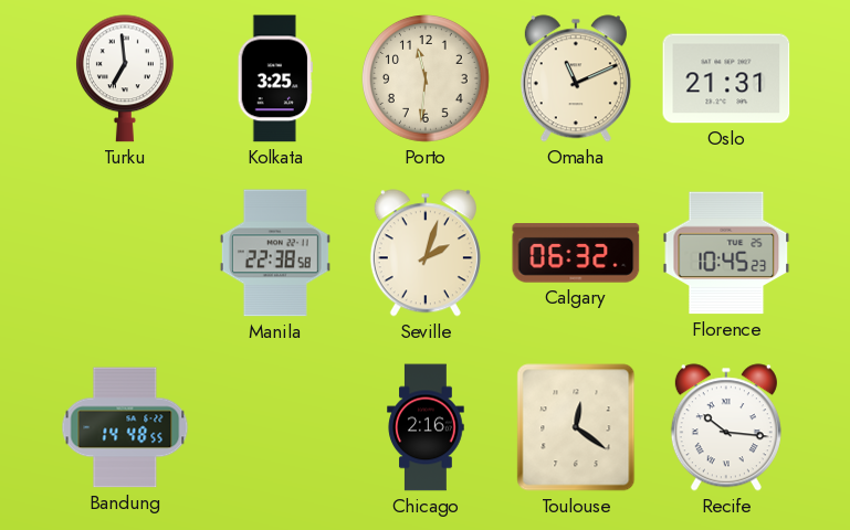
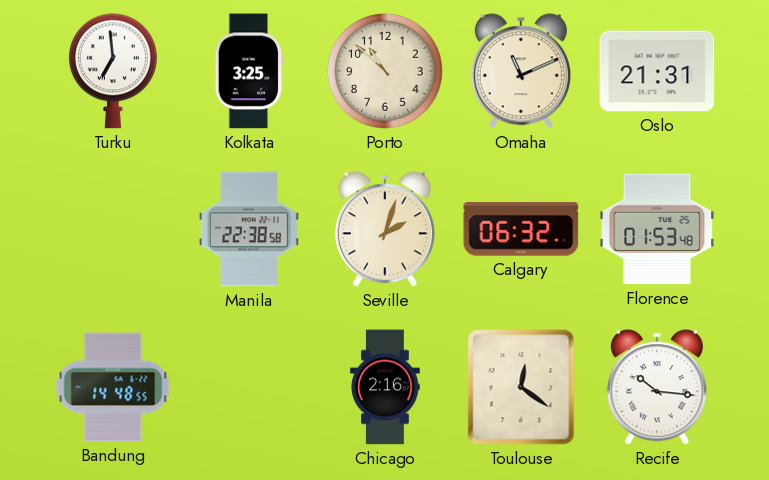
Porto: 11:31 -> 10:52 (386, 72)
Florence: 10:45 -> 01:53 (657, 229)
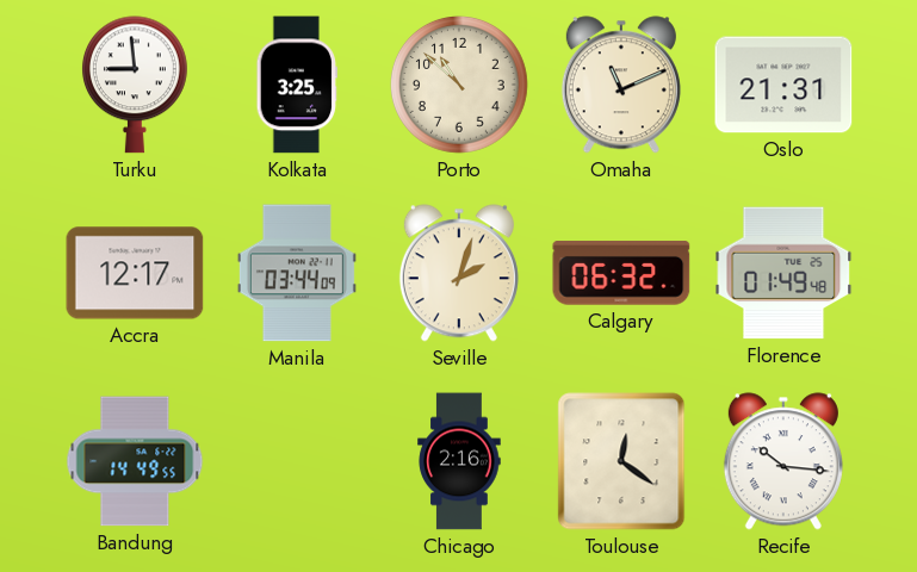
Turku: 6:59 -> 8:59 (135, 85)
Accra: none -> 12:17 (135, 273)
Manila: 22:38 -> 03:44 (297, 273)
Florence: 01:53 -> 01:49 (783, 273)
Bandung: 14:48 -> 14:49 (135, 461)
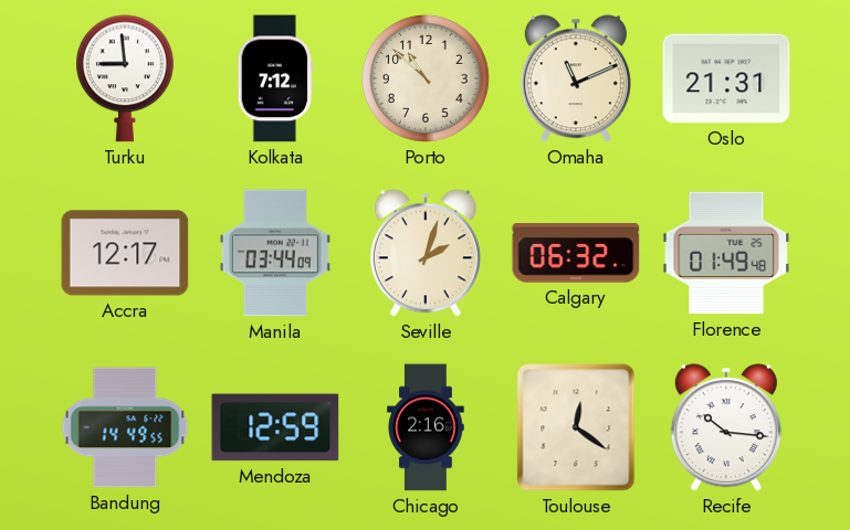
Kolkata: 3:25 -> 7:12 (274, 78)
Mendoza: none -> 12:59 (275, 427)
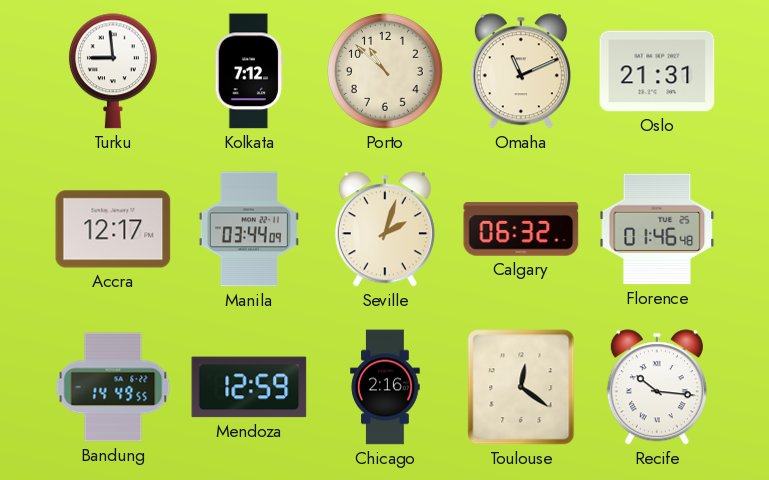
Florence: 01:49 -> 01:46 (657, 229)
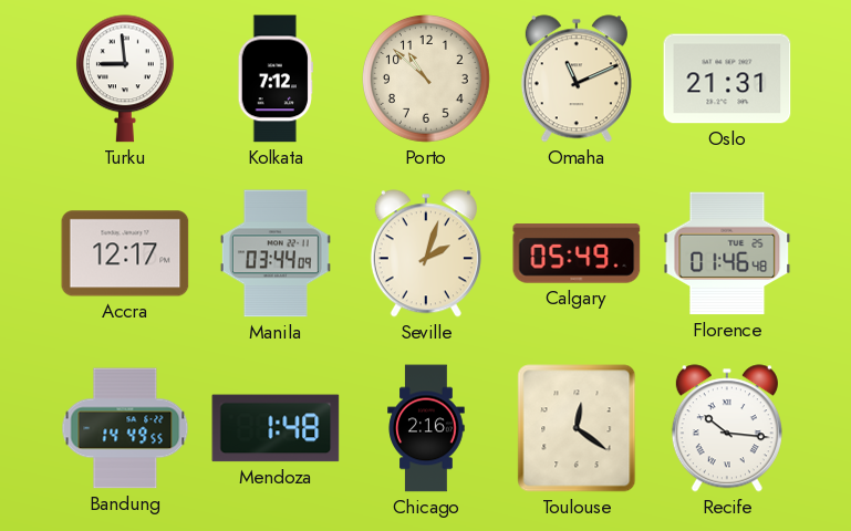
Calgary: 06:32 -> 05:49 (577, 253)
Mendoza: 12:59 -> 1:48 (276, 428)
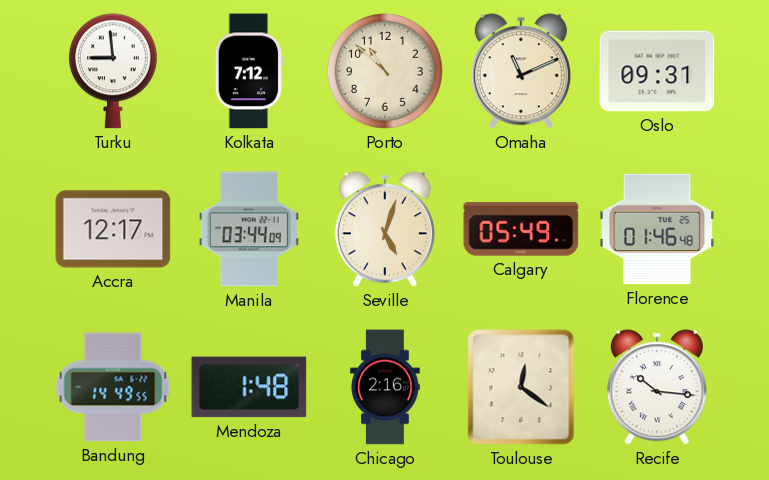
Oslo: 21:31 -> 09:31 (657, 71)
Seville: 2:03 -> 5:03 (385, 229)
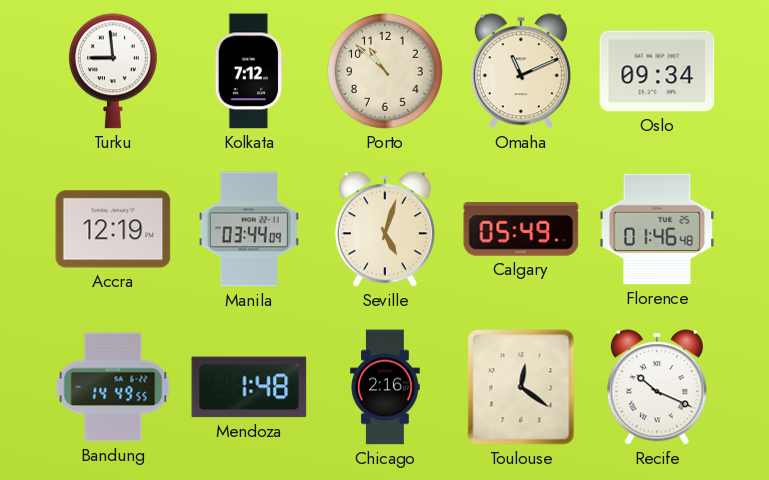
Oslo: 09:31 -> 09:34 (657, 71)
Accra: 12:17 -> 12:19 (113, 229)
Recife: 10:16 -> 10:19 (657, 387)
